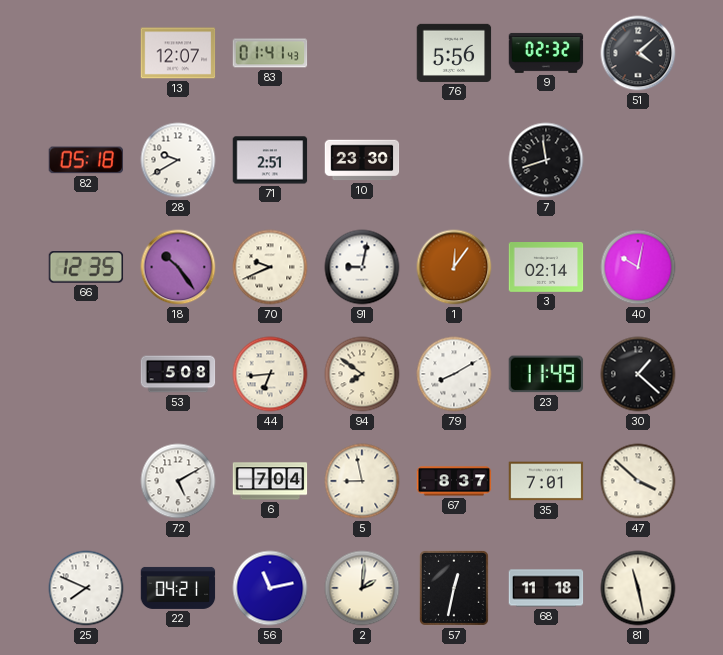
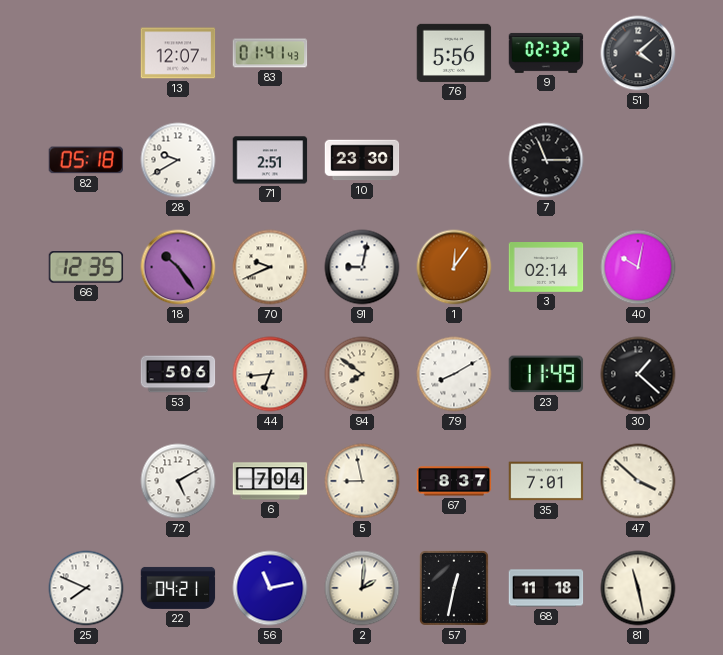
7: 11:42 -> 11:15 (546, 160)
53: 5:08 -> 5:06 (178, 374)
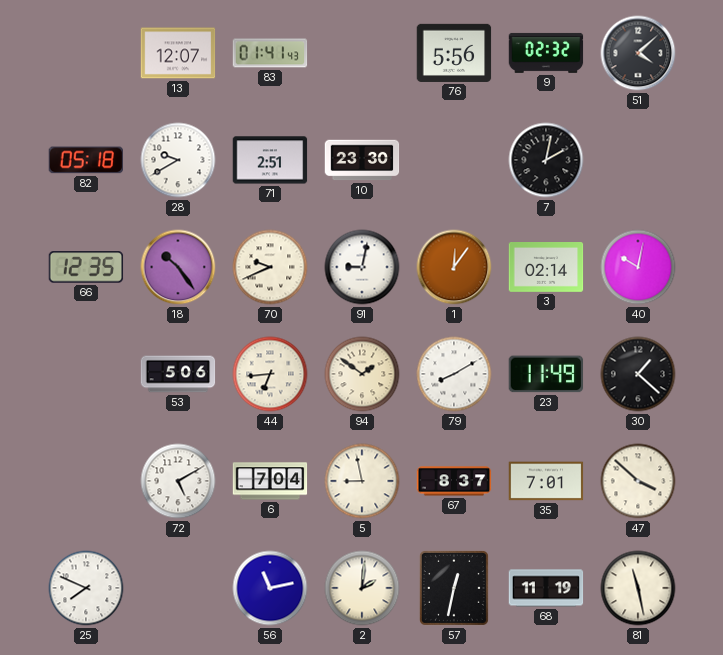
7: 11:15 -> 2:02 (546, 160)
94: 7:51 -> 1:51 (362, 374)
22: 04:21 -> none (178, 588)
68: 11:18 -> 11:19 (546, 588)
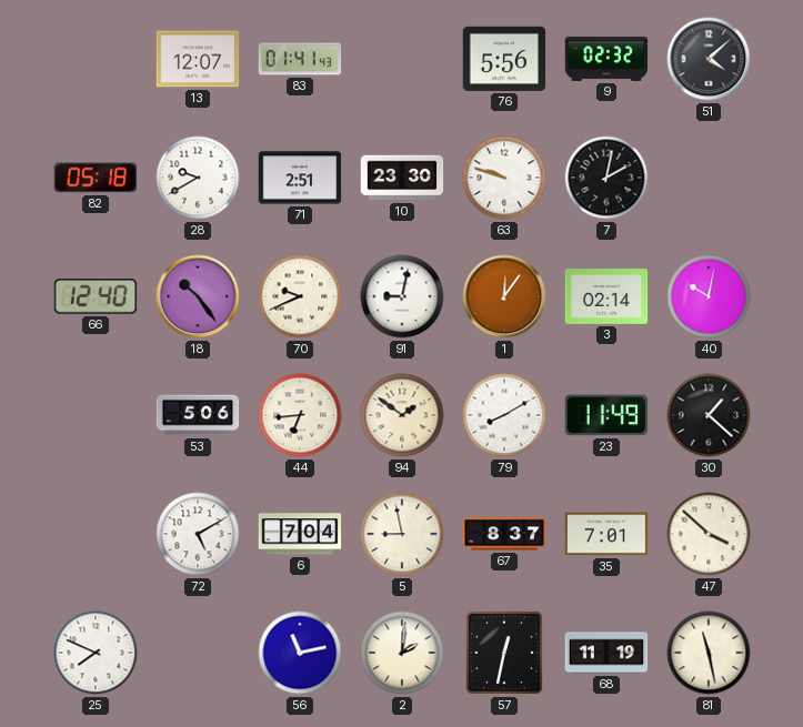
63: none -> 9:48 (504, 178)
66: 12:35 -> 12:40 (96, 296)
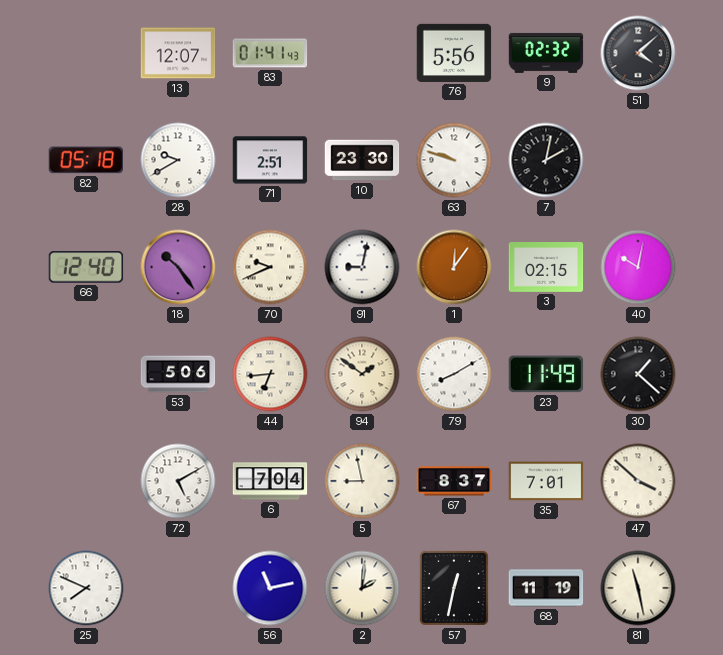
3: 02:14 -> 02:15 (546, 268)
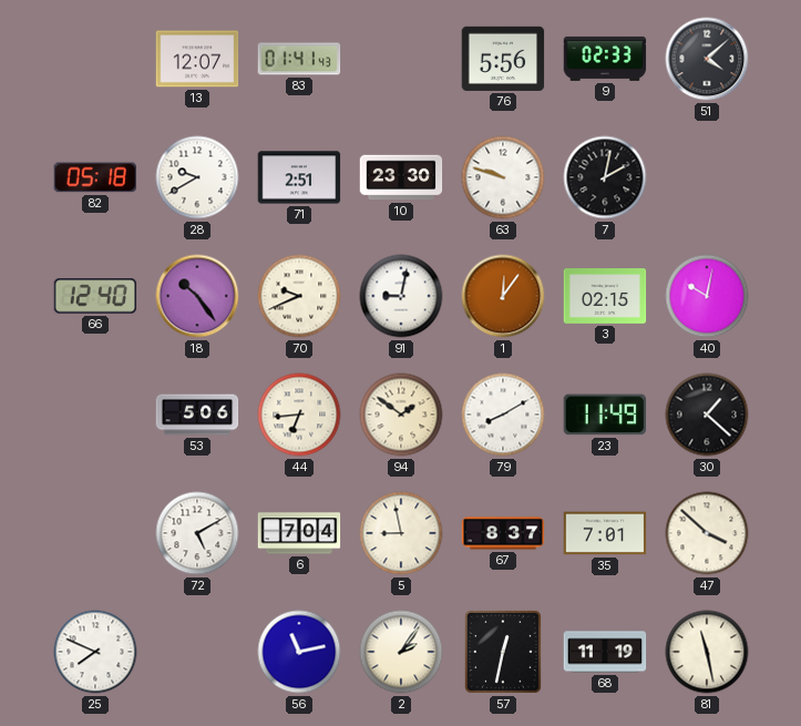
9: 02:32 -> 02:33 (605, 59)
2: 2:01 -> 2:06 (401, 652)
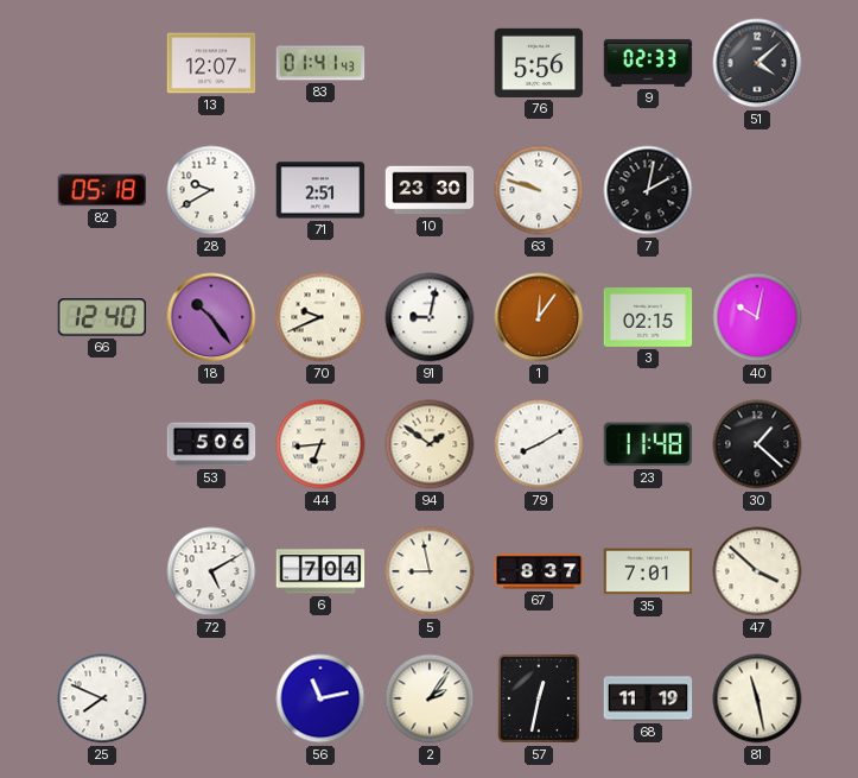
23: 11:49 -> 11:48 (648, 444)
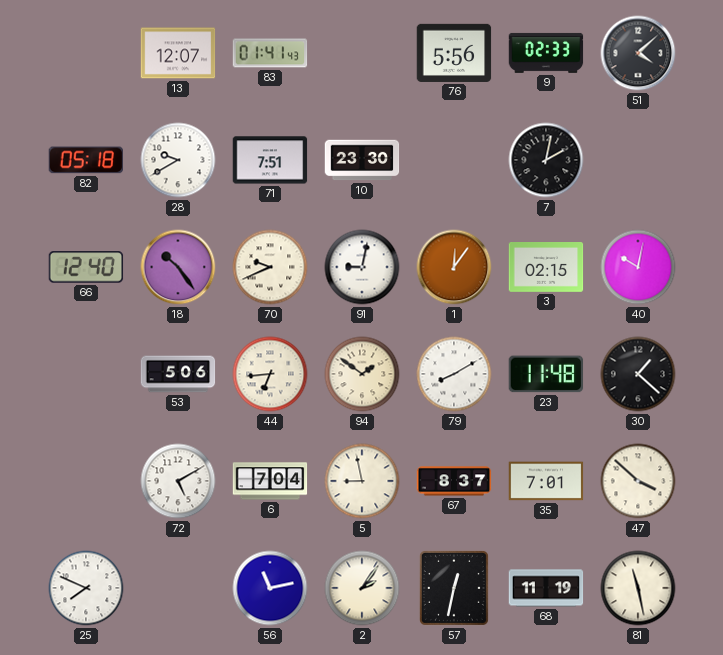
71: 2:51 -> 7:51 (270, 160)
63: 9:48 -> none (539, 190)
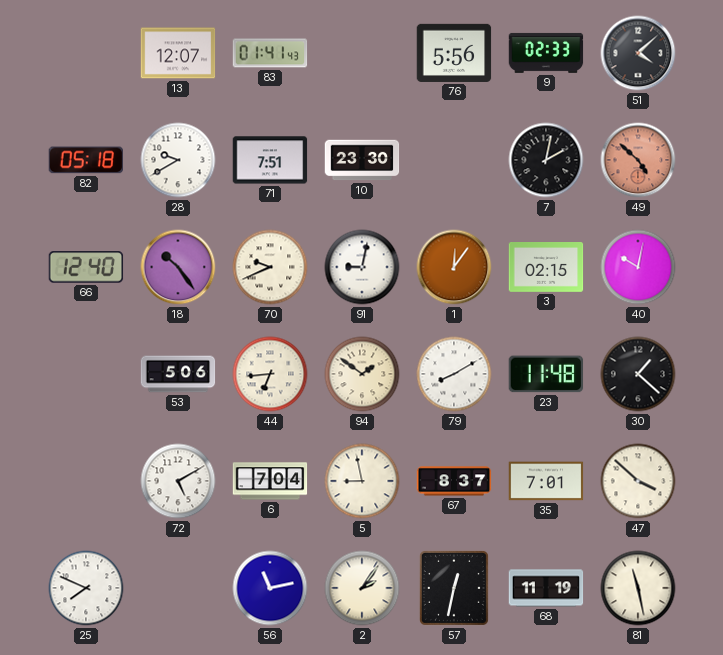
49: none -> 4:52 (638, 160)
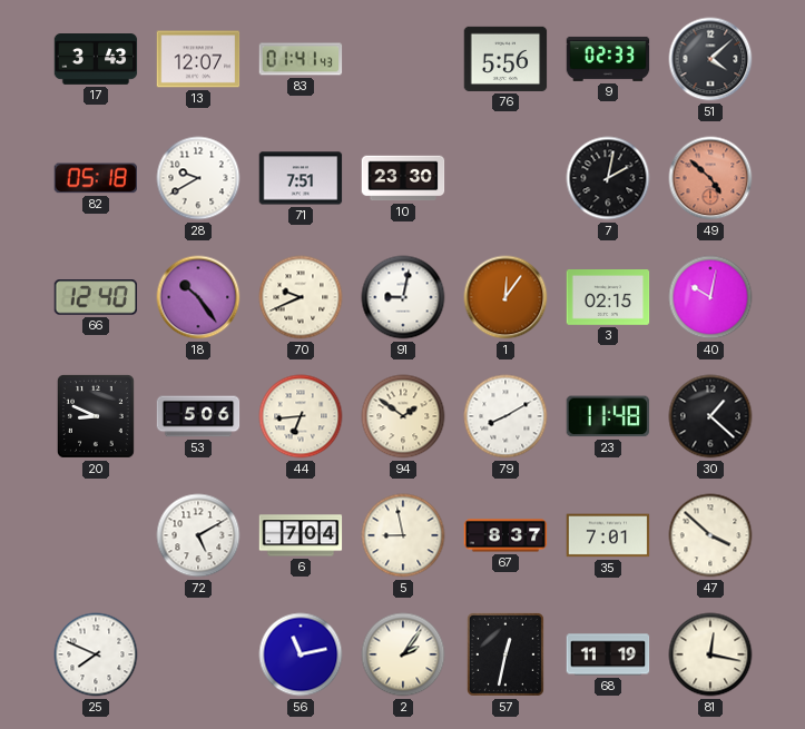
17: none -> 3:43 (96, 60)
20: none -> 8:49 (96, 416)
81: 11:28 -> 12:17 (710, 654)
